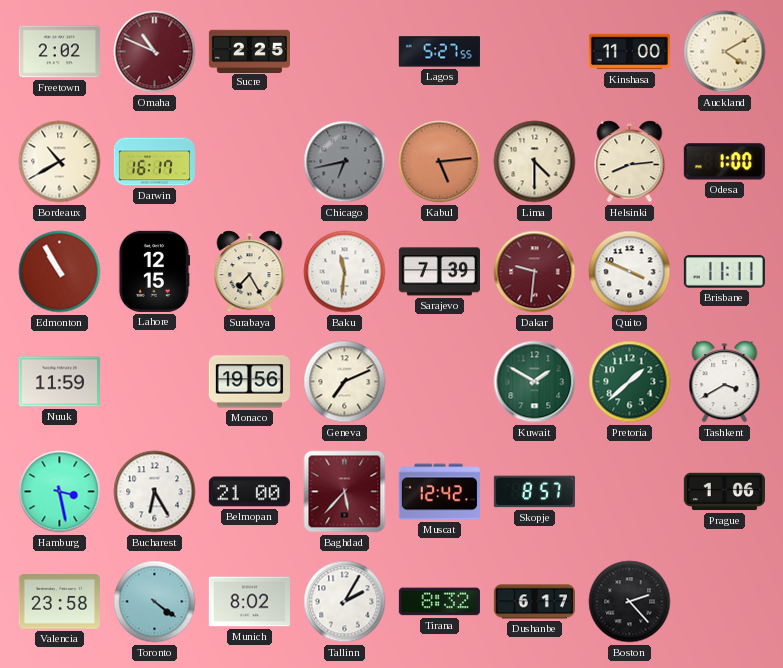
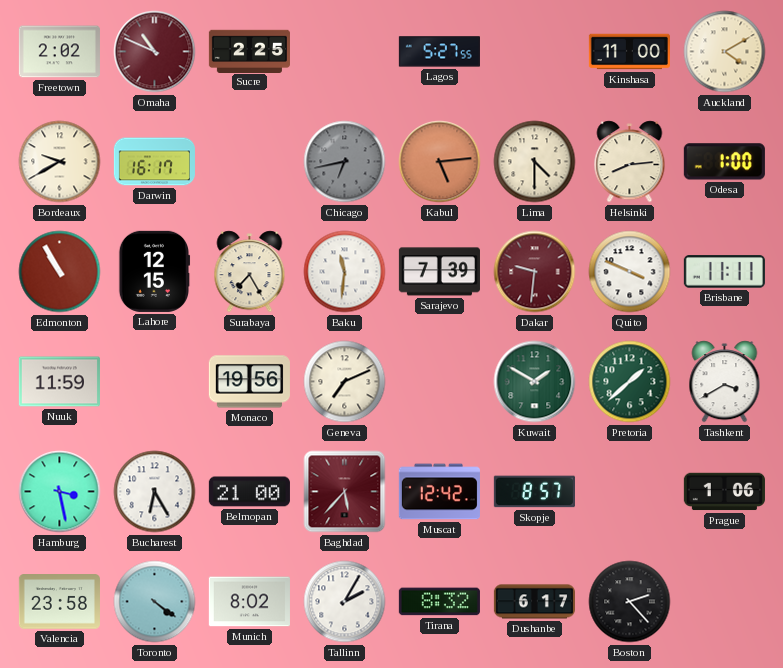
Bordeaux: 10:40 -> 9:40 (60, 162)
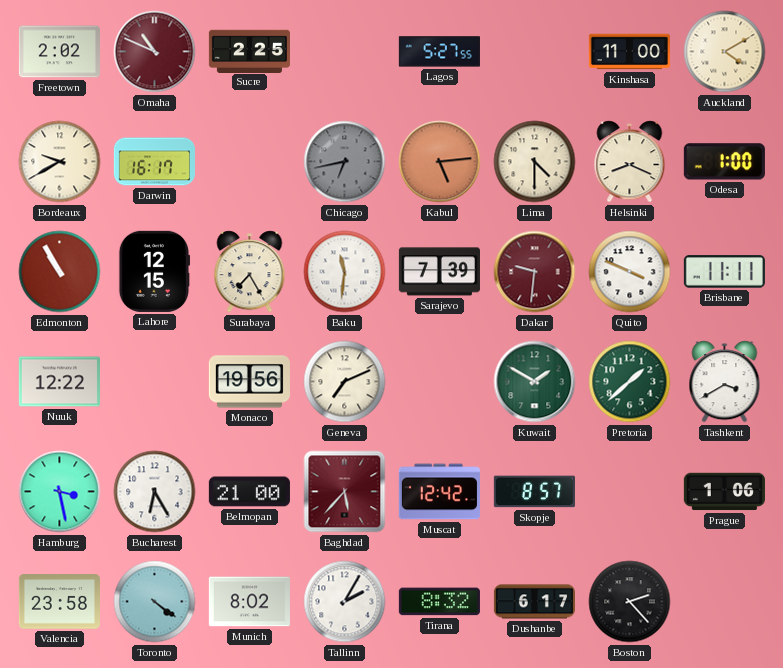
Helsinki: 8:14 -> 8:19 (630, 162)
Nuuk: 11:59 -> 12:22 (59, 382)
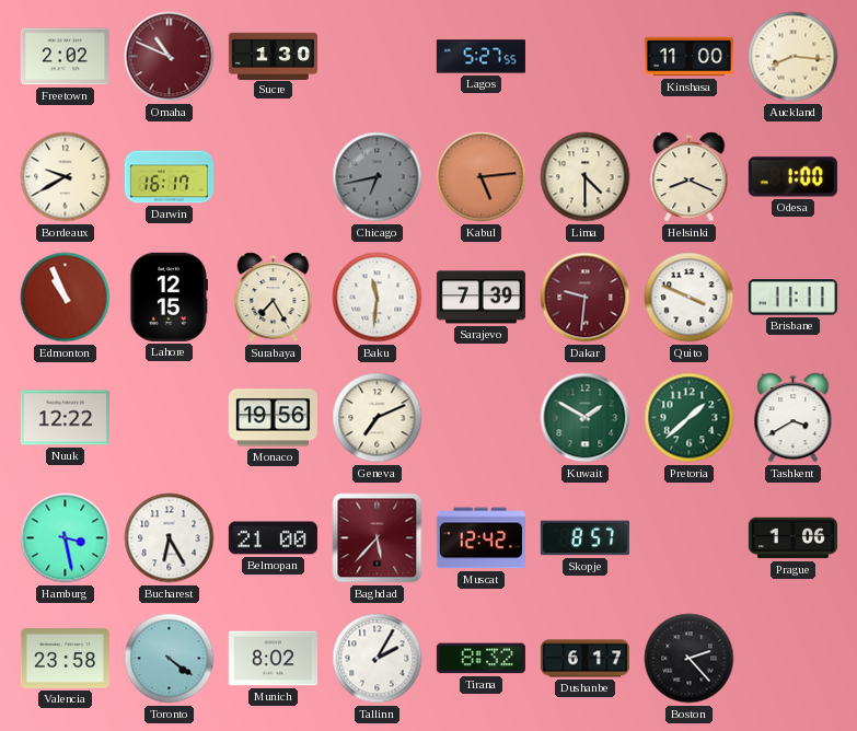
Sucre: 2:25 -> 1:30 (273, 56)
Auckland: 4:10 -> 8:16 (794, 57)
Edmonton: 10:55 -> 10:56 (66, 298)
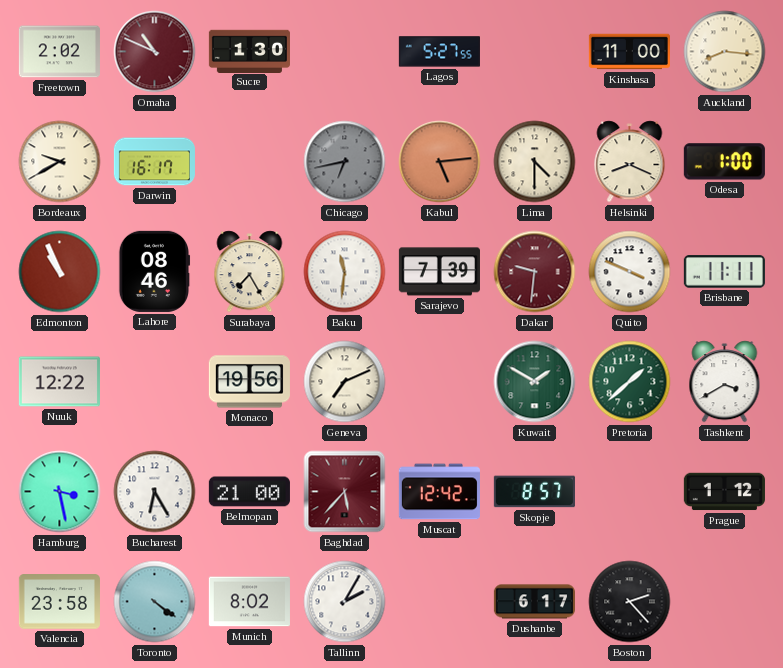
Lahore: 12:15 -> 08:46 (154, 271)
Prague: 1:06 -> 1:12 (724, 492)
Tirana: 8:32 -> none (480, 659)
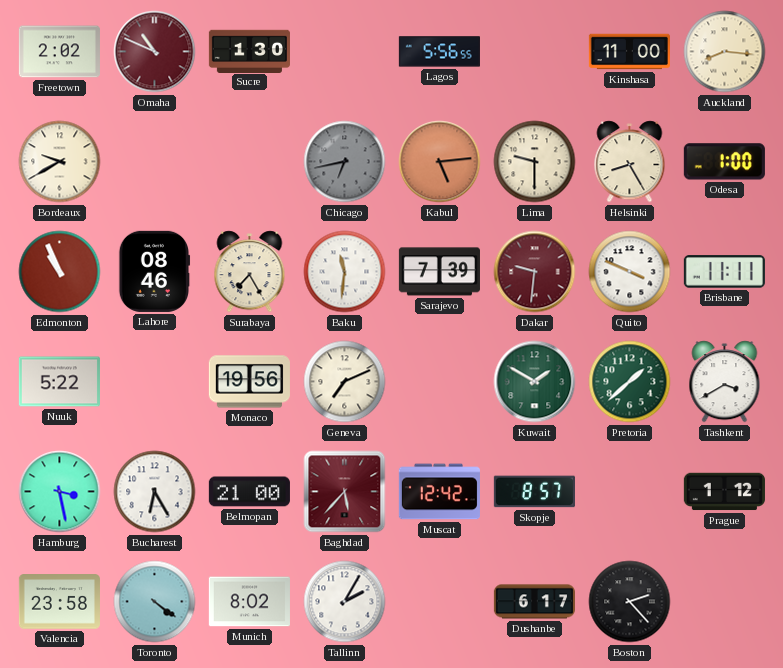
Lagos: 5:27 -> 5:56 (439, 52)
Darwin: 16:17 -> none (154, 162)
Lima: 4:30 -> 9:30 (535, 162)
Helsinki: 8:19 -> 8:25 (630, 162)
Nuuk: 12:22 -> 5:22 (59, 382)
